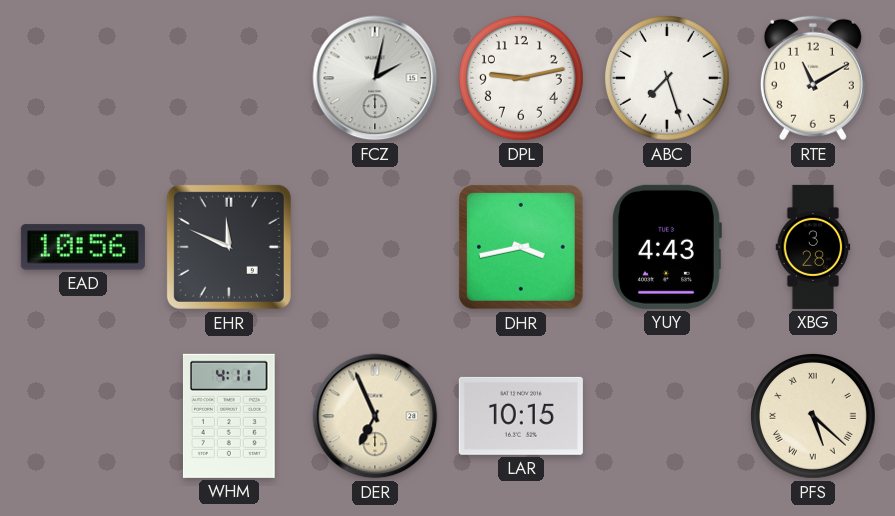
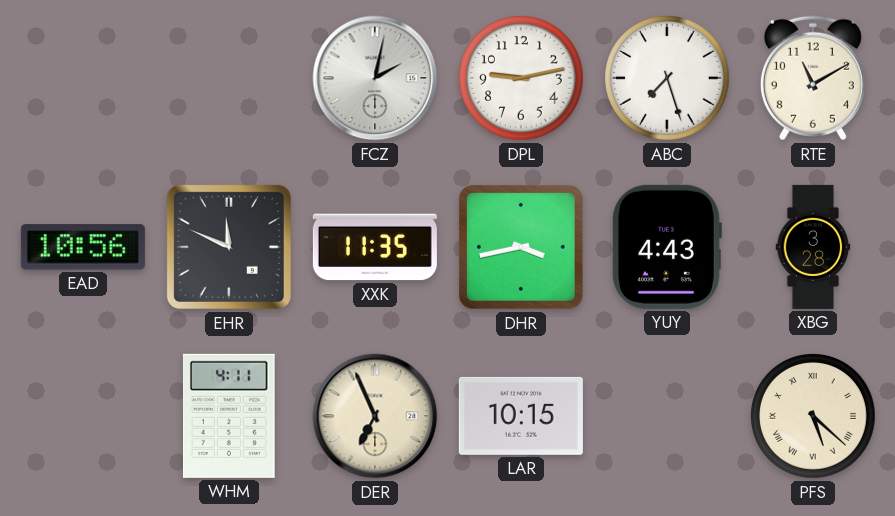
XXK: none -> 11:35 (375, 247)
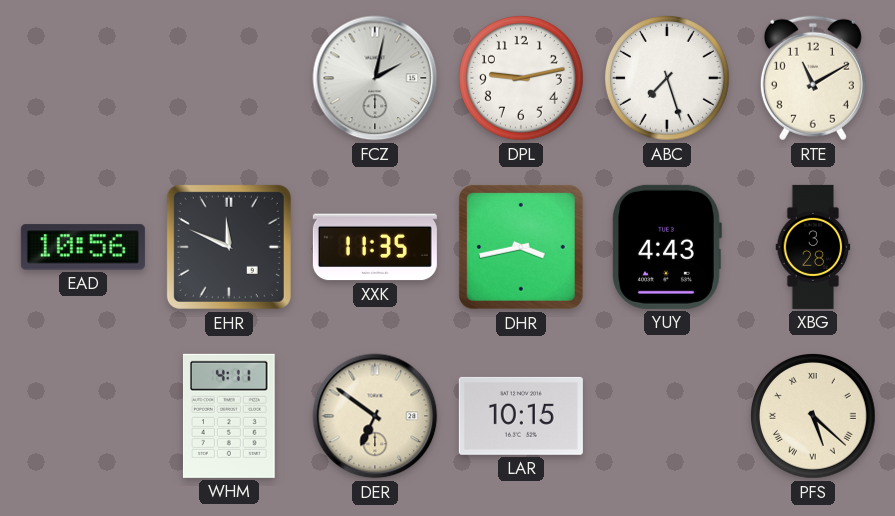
DER: 6:56 -> 6:51 (375, 416)
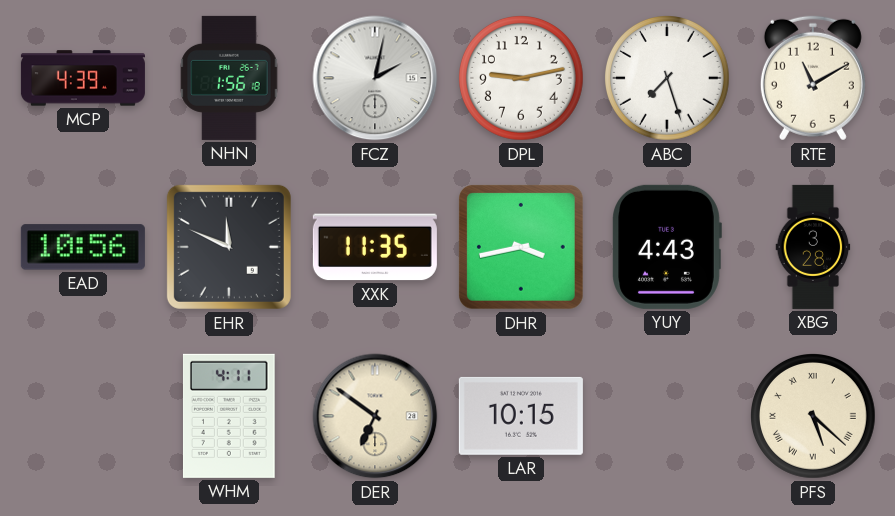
MCP: none -> 4:39 (83, 78)
NHN: none -> 1:56 (229, 78)
